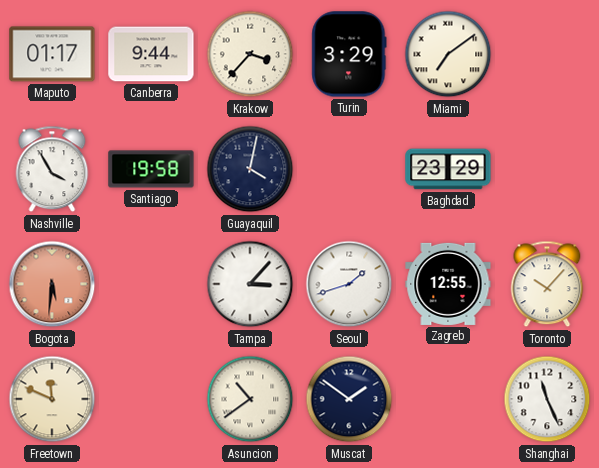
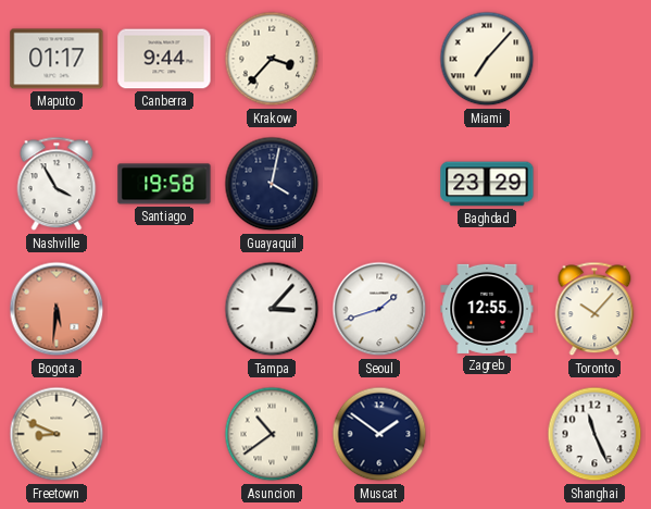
Turin: 3:29 -> none (349, 54)
Miami: 7:09 -> 7:07 (487, 59)
Freetown: 11:49 -> 8:49 (57, 434)
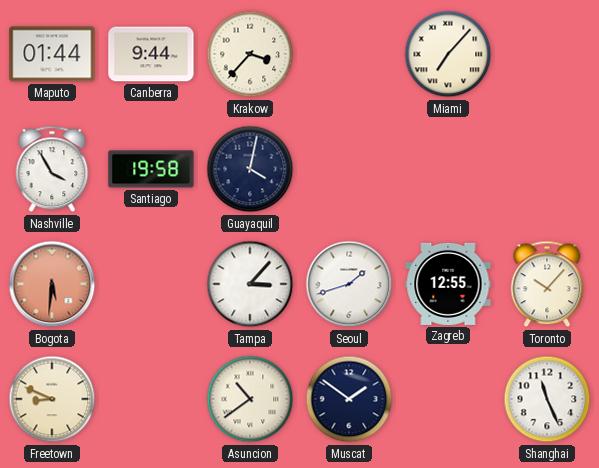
Maputo: 01:17 -> 01:44 (52, 54)
Baghdad: 23:29 -> none (487, 184)
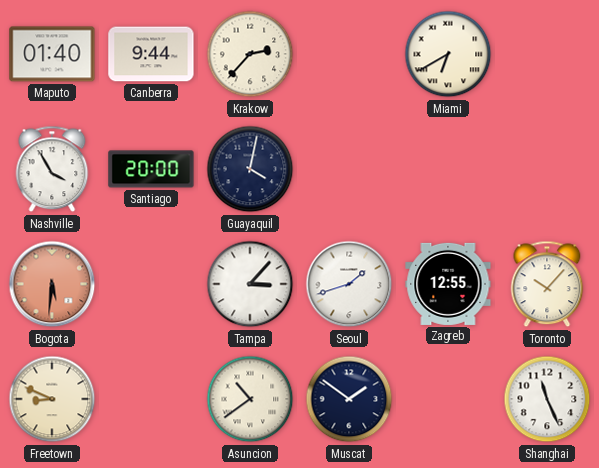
Maputo: 01:44 -> 01:40 (52, 54)
Krakow: 3:37 -> 2:37 (250, 54)
Miami: 7:07 -> 6:40 (448, 54)
Santiago: 19:58 -> 20:00 (151, 169)
